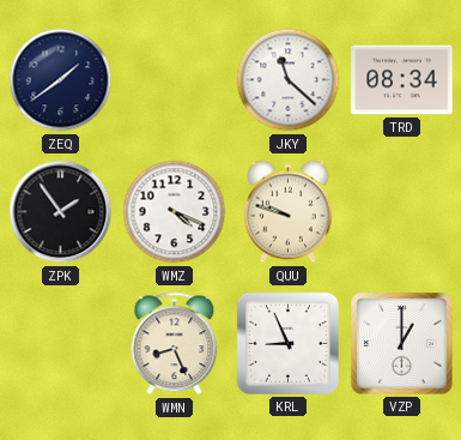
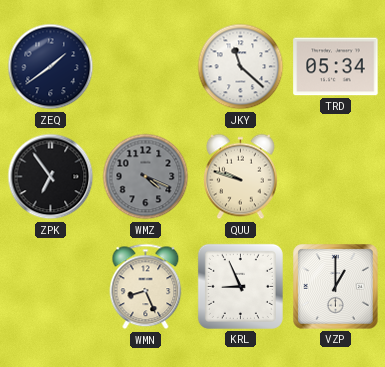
TRD: 08:34 -> 05:34 (336, 67)
ZPK: 1:54 -> 6:54 (51, 177)
WMZ dial: white -> grey (146, 177)
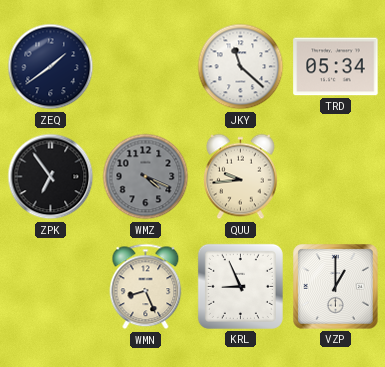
QUU: 9:48 -> 9:44 (241, 177)
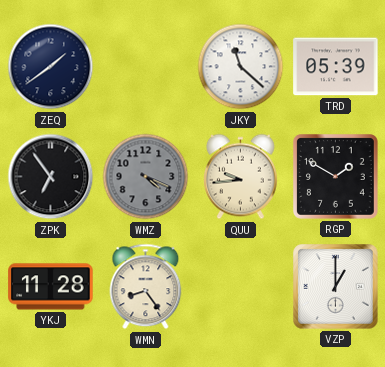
TRD: 05:34 -> 05:39 (336, 67)
RGP: none -> 1:50 (336, 177)
YKJ: none -> 11:28 (51, 287)
WMN: 8:26 -> 8:24 (146, 287)
KRL: 8:56 -> none (240, 286)
